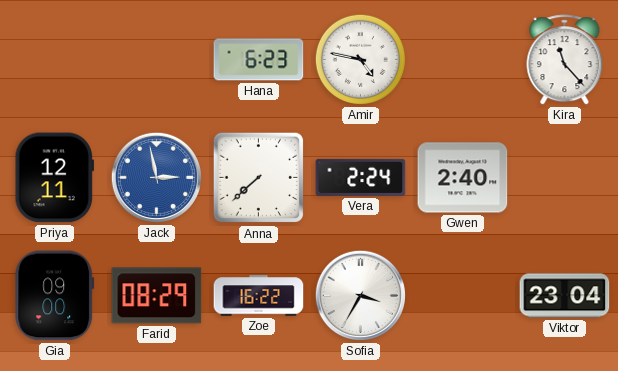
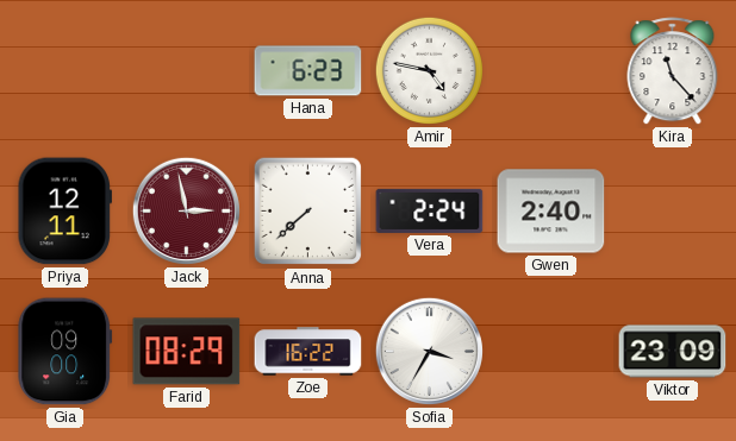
Jack dial: blue -> burgundy (186, 210)
Viktor: 23:04 -> 23:09 (673, 352)
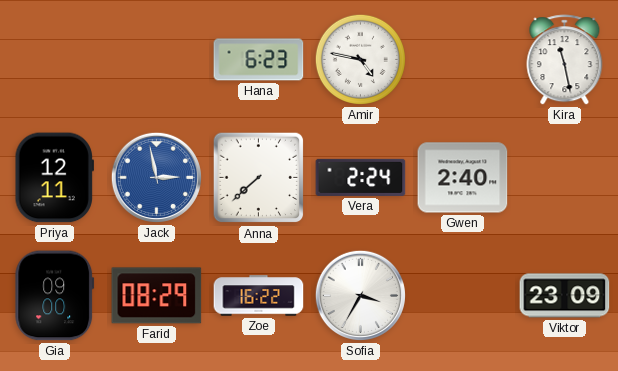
Kira: 11:23 -> 11:28 (565, 60)
Jack dial: burgundy -> blue (156, 177)
